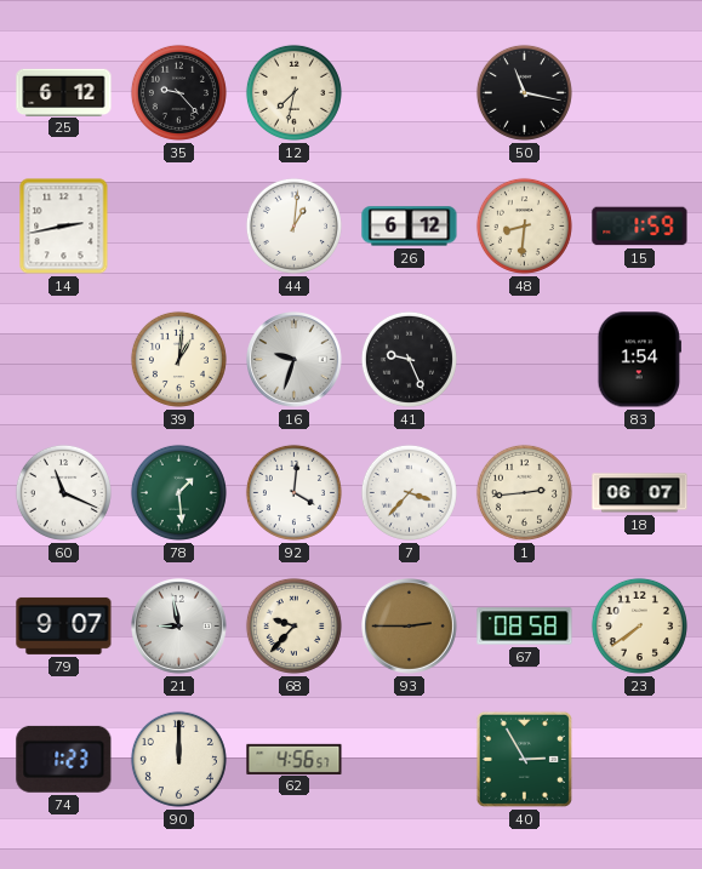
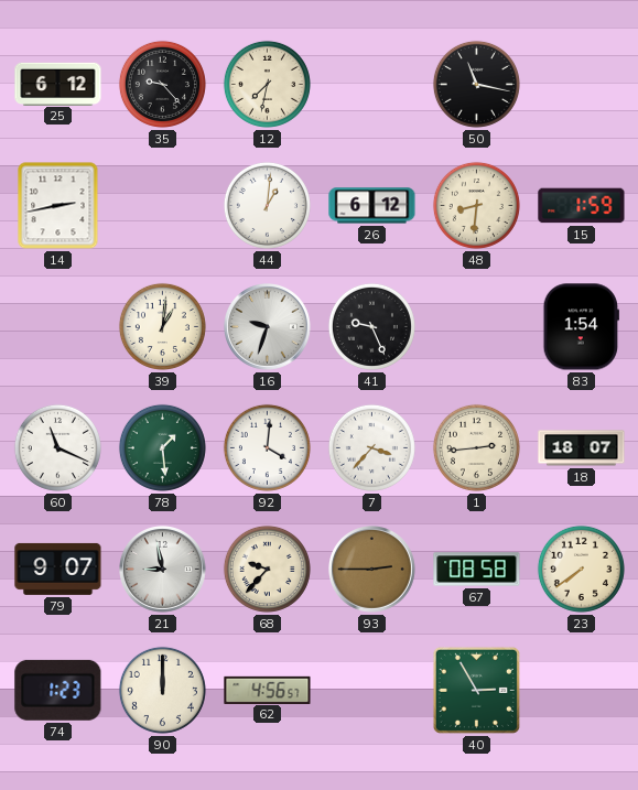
18: 06:07 -> 18:07 (582, 448)
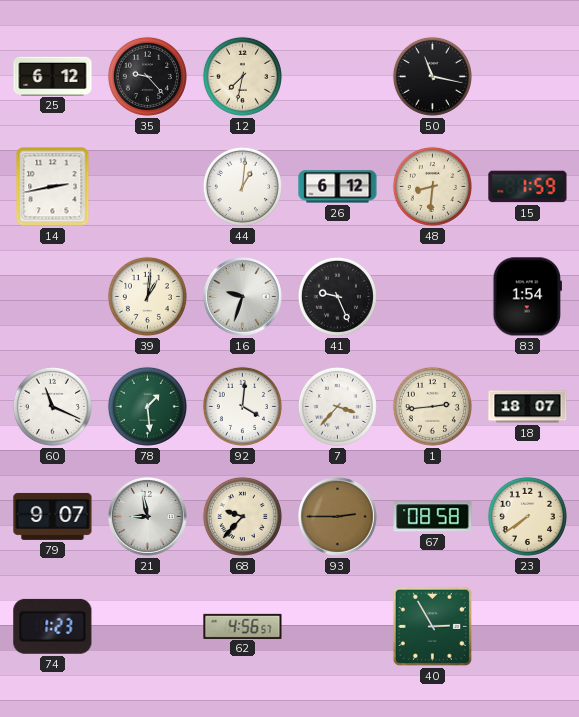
90: 12:00 -> none (162, 690)
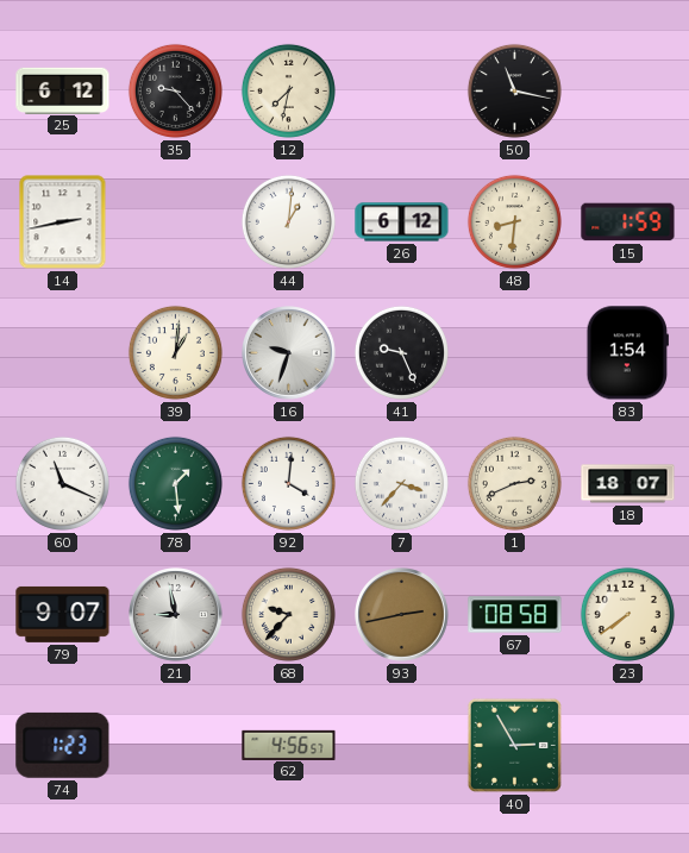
1: 2:44 -> 2:41 (514, 483)
93: 2:45 -> 2:43 (402, 615)
